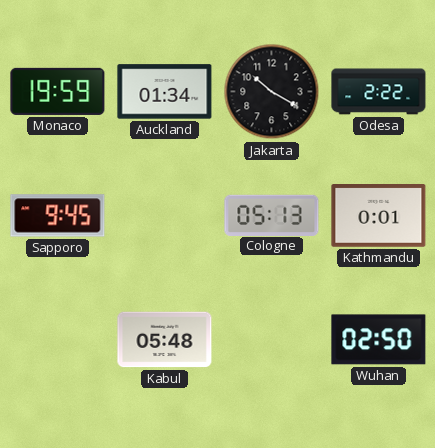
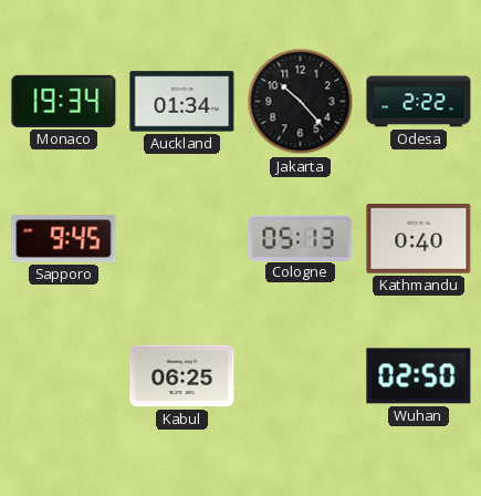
Monaco: 19:59 -> 19:34 (64, 101)
Jakarta: 10:20 -> 10:23 (301, 102)
Kathmandu: 0:01 -> 0:40 (419, 239)
Kabul: 05:48 -> 06:25 (182, 376)
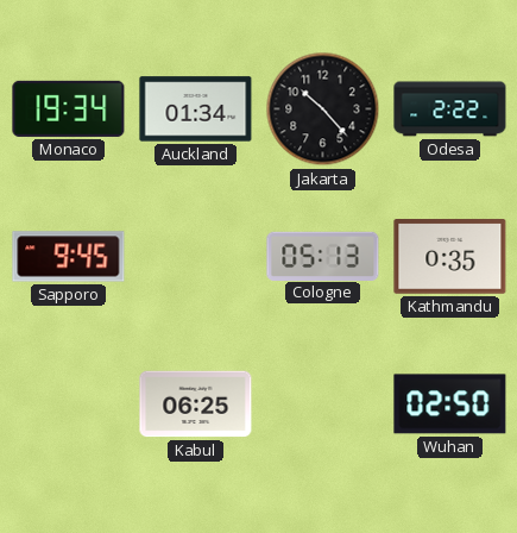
Kathmandu: 0:40 -> 0:35 (450, 257)
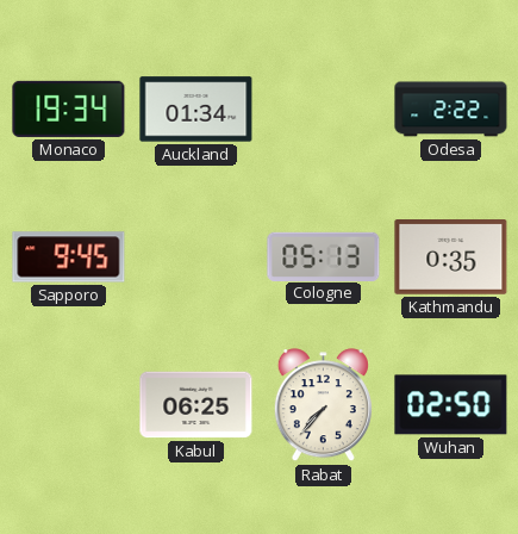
Jakarta: 10:23 -> none (323, 109)
Rabat: none -> 7:37 (323, 405)
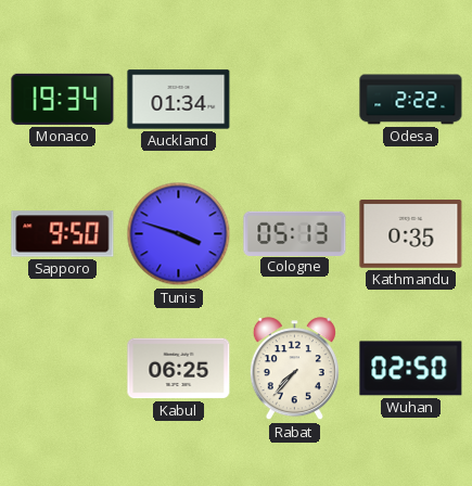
Sapporo: 9:45 -> 9:50 (63, 234)
Tunis: none -> 3:48 (179, 234)
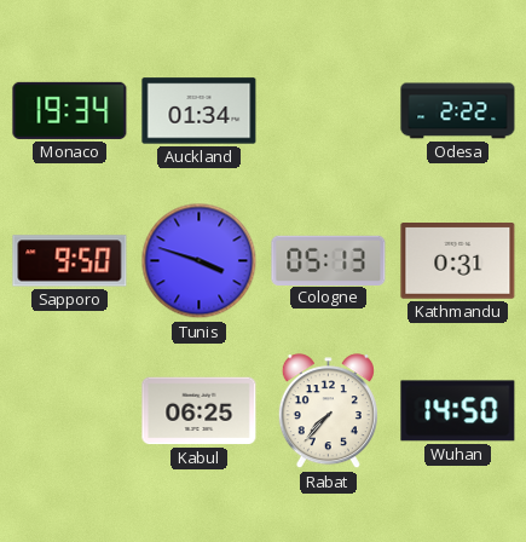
Kathmandu: 0:35 -> 0:31 (458, 261)
Wuhan: 02:50 -> 14:50 (458, 411)
